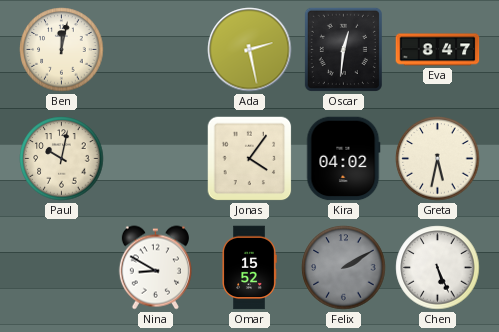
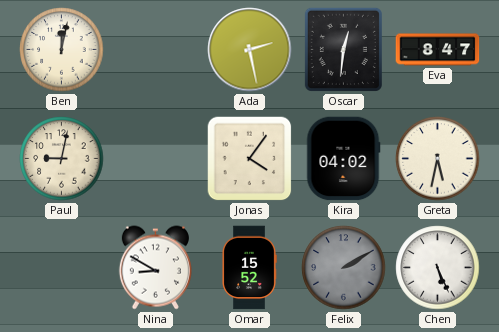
Paul: 10:02 -> 9:02 (62, 159)
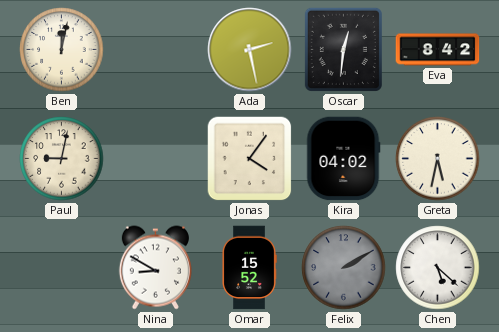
Eva: 8:47 -> 8:42 (438, 50)
Chen: 5:26 -> 5:22 (438, 268)
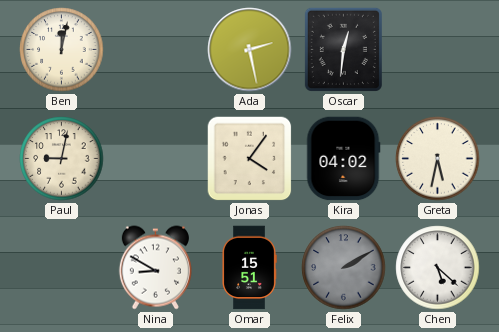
Eva: 8:42 -> none (438, 50)
Omar: 15:52 -> 15:51 (249, 268)
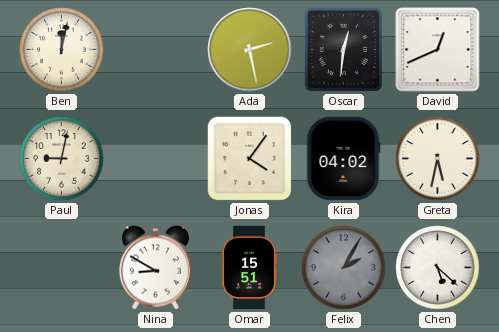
David: none -> 12:41 (438, 50)
Felix: 2:10 -> 2:05 (344, 268)
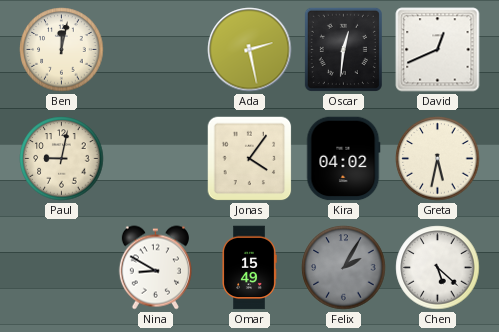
Omar: 15:51 -> 15:49 (249, 268)
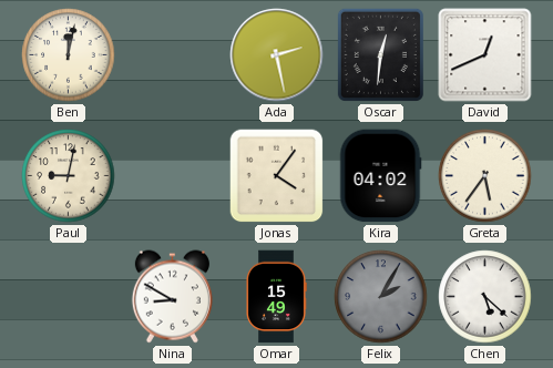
Greta: 5:32 -> 5:36 (485, 176)
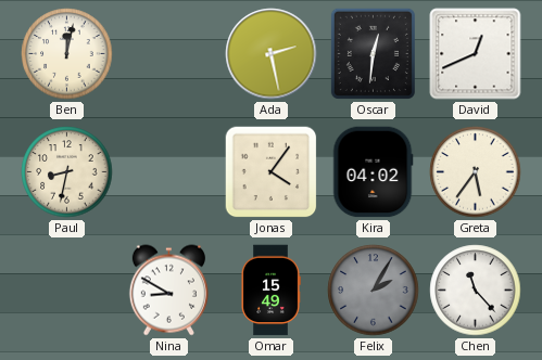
Paul: 9:02 -> 8:32 (67, 172)
Chen: 5:22 -> 11:23 (476, 291)
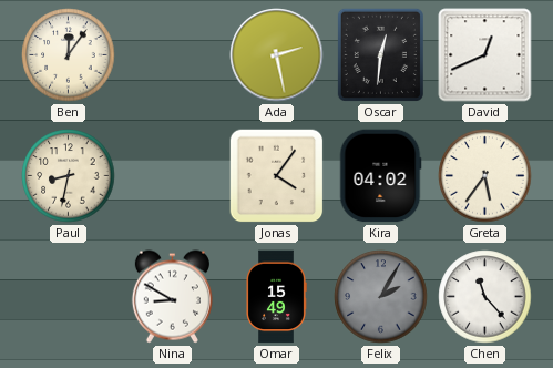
Ben: 12:02 -> 12:06 (69, 55)
